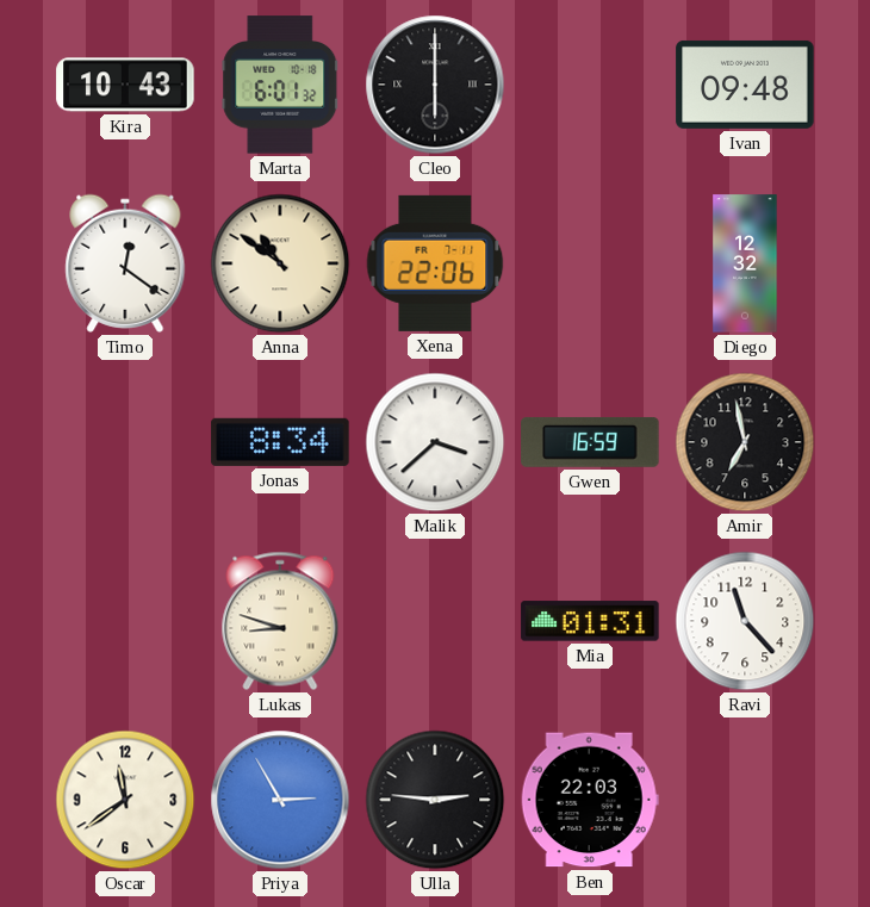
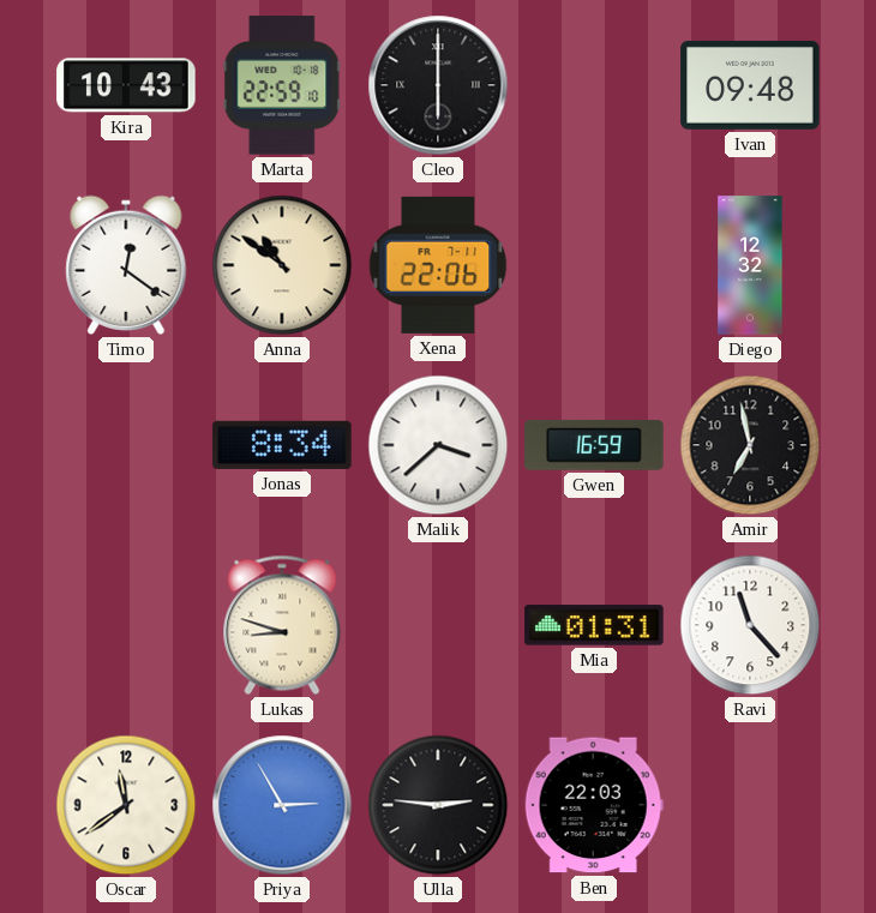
Marta: 6:01 -> 22:59 (282, 85)
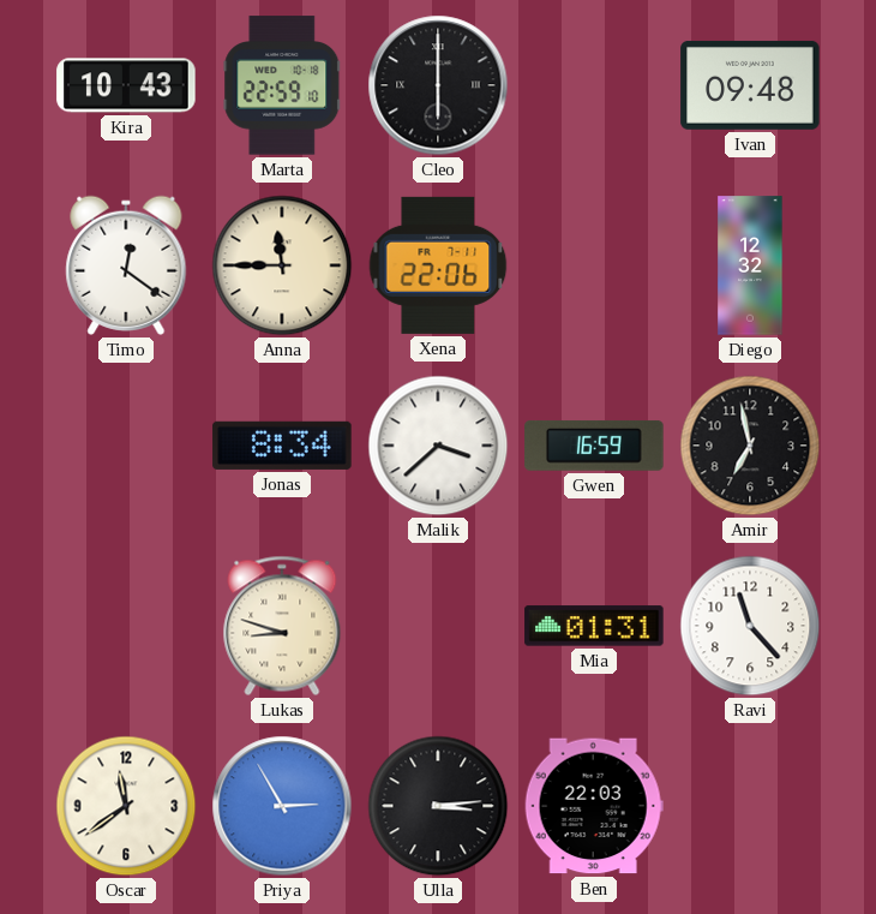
Anna: 10:51 -> 11:45 (282, 265)
Ulla: 2:46 -> 3:14 (438, 806)
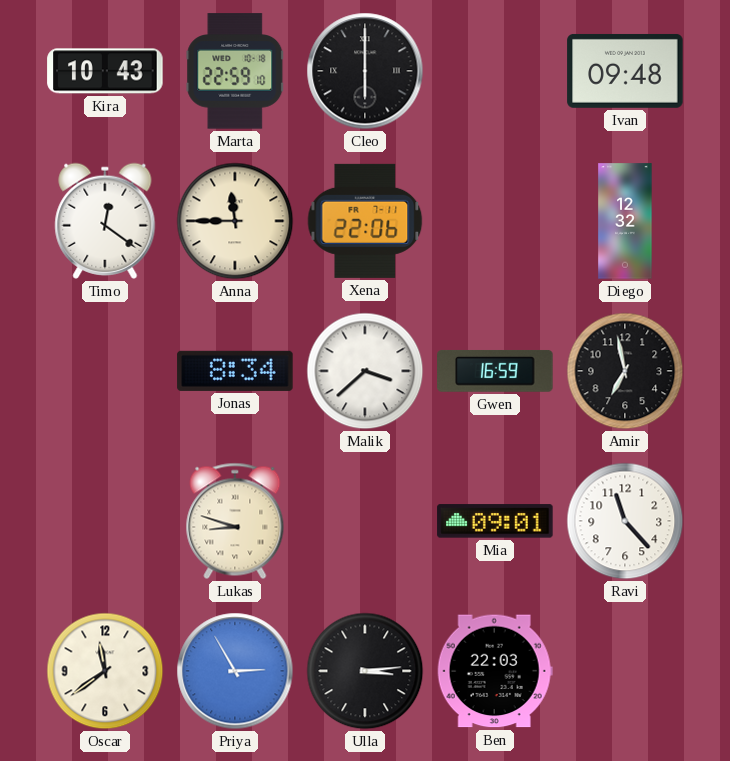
Mia: 01:31 -> 09:01 (495, 521)
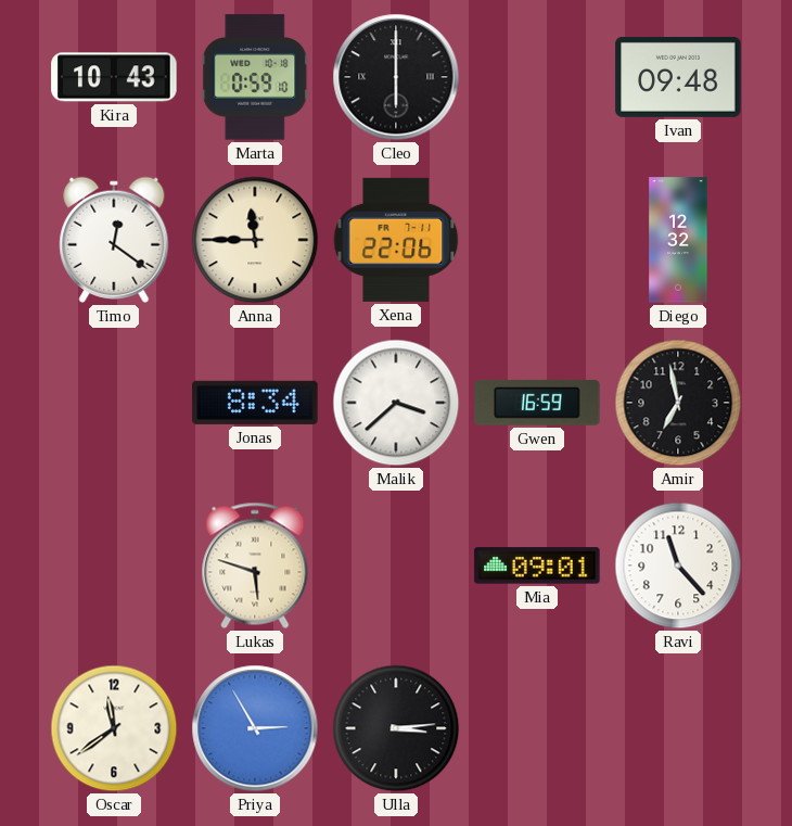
Marta: 22:59 -> 0:59 (255, 77)
Lukas: 8:48 -> 5:48 (255, 566)
Ben: 22:03 -> none (495, 671)
